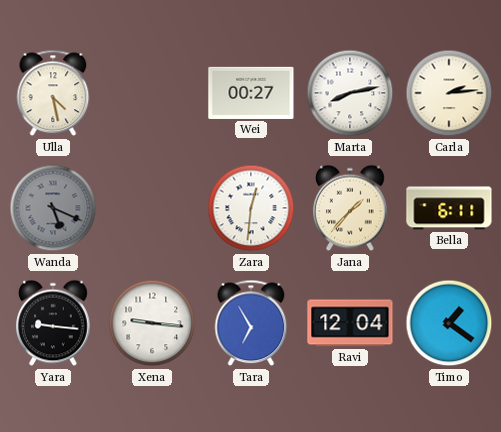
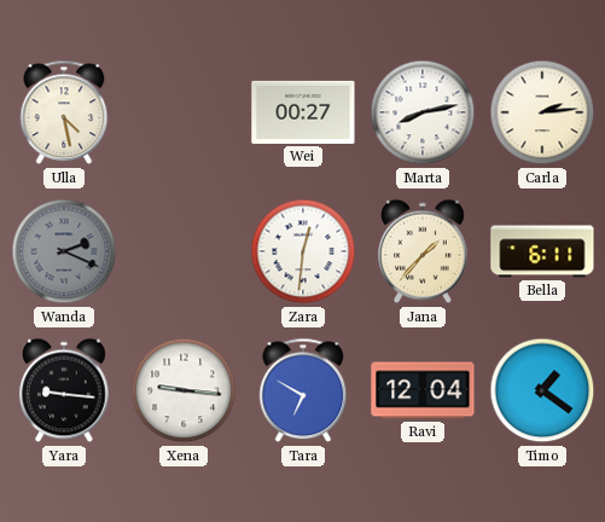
Wanda: 5:19 -> 2:19 (64, 251)
Tara: 6:55 -> 6:50 (303, 390)
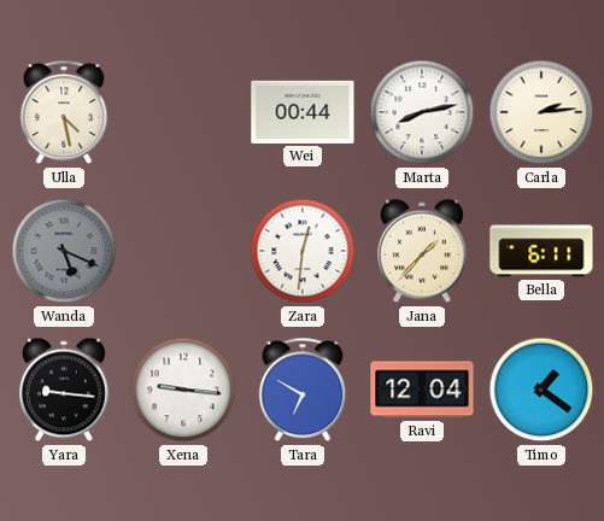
Wei: 00:27 -> 00:44 (303, 112)
Wanda: 2:19 -> 5:19 (64, 251)
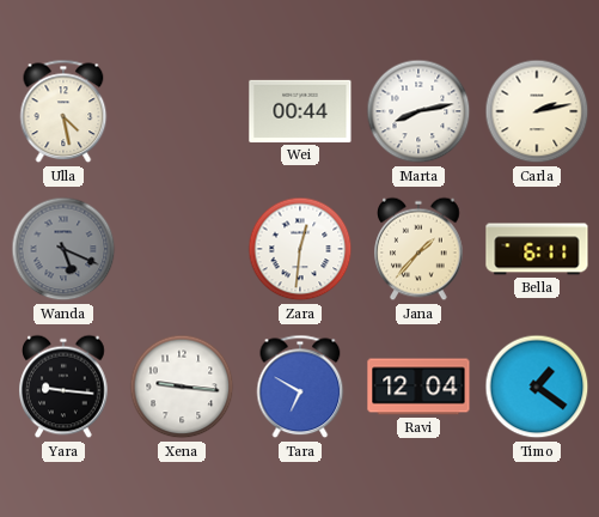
Carla: 2:14 -> 2:13 (537, 111)
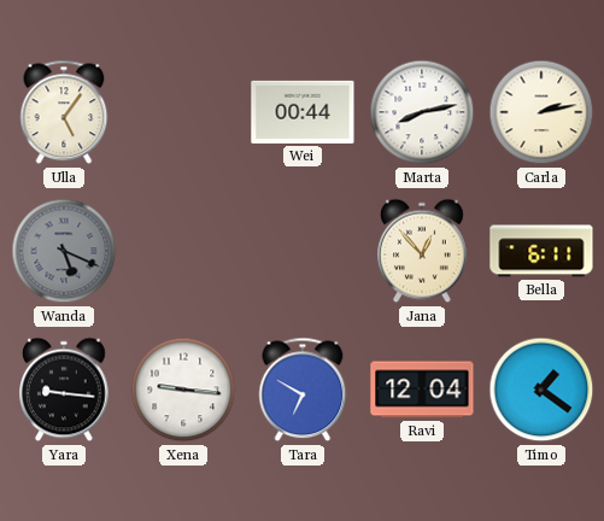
Ulla: 4:28 -> 5:06 (64, 112)
Zara: 12:31 -> none (300, 249)
Jana: 1:37 -> 12:53 (422, 251)
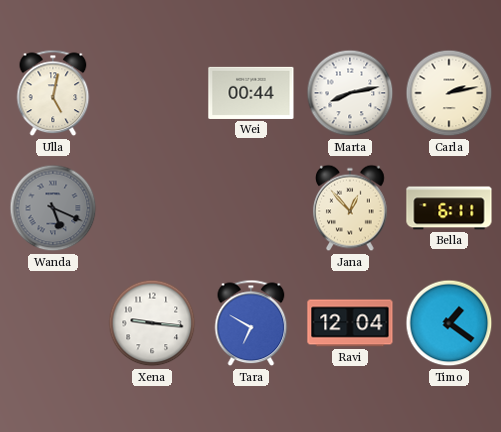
Ulla: 5:06 -> 5:02 (53, 93)
Yara: 9:16 -> none (64, 390)
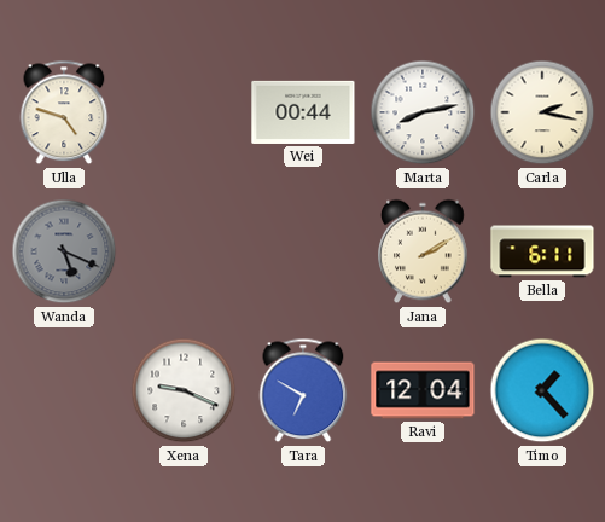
Ulla: 5:02 -> 4:48 (64, 112)
Carla: 2:13 -> 2:17 (542, 112)
Jana: 12:53 -> 2:10 (423, 251)
Xena: 9:16 -> 9:19 (184, 390)
Timo: 1:21 -> 1:23 (542, 390)
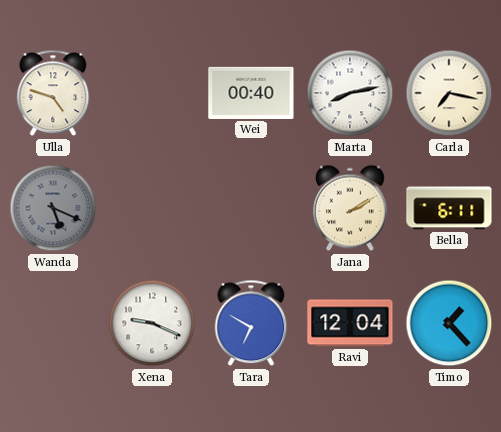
Wei: 00:44 -> 00:40 (251, 93)
Carla: 2:17 -> 7:17 (449, 93)
